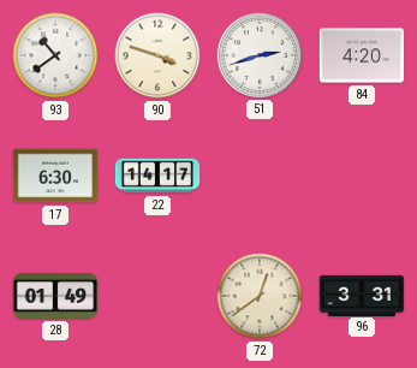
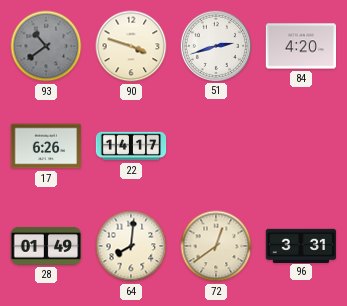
93 dial: white -> grey (46, 46)
17: 6:30 -> 6:26 (46, 146)
64: none -> 8:01 (131, 246)
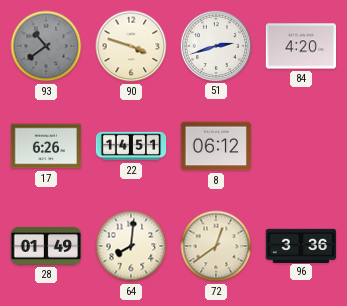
22: 14:17 -> 14:51 (131, 146)
8: none -> 06:12 (216, 146)
96: 3:31 -> 3:36 (301, 245)
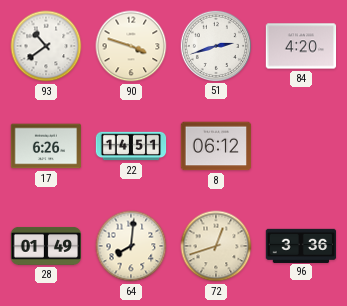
93 dial: grey -> white (46, 46)
72: 12:39 -> 12:42 (216, 246)
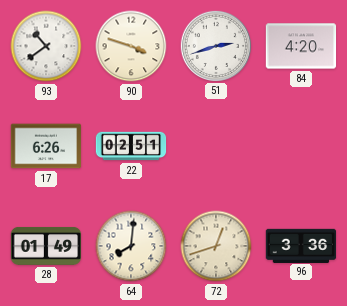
22: 14:51 -> 02:51 (131, 146)
8: 06:12 -> none (216, 146)
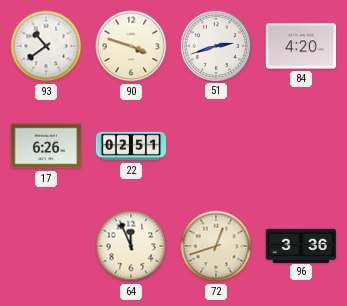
28: 01:49 -> none (46, 246)
64: 8:01 -> 11:56 (131, 246)
